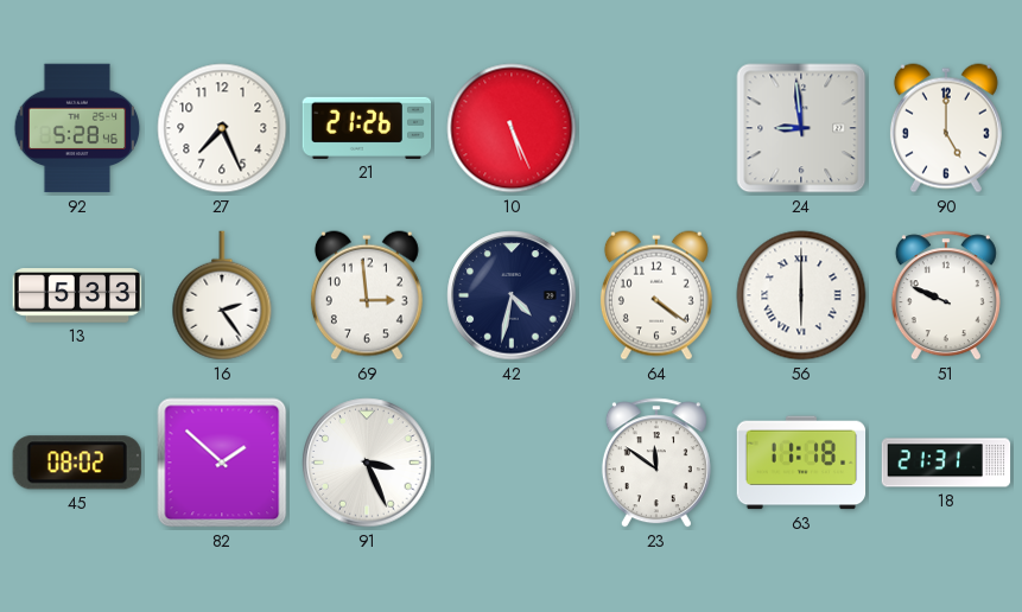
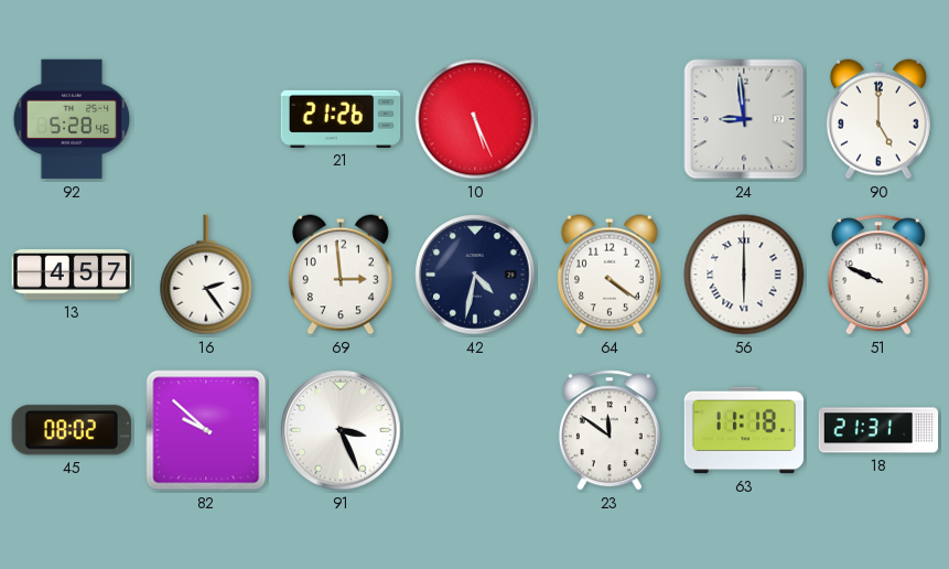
27: 7:26 -> none (222, 128)
13: 5:33 -> 4:57 (72, 275)
82: 1:52 -> 9:52 (206, 430)
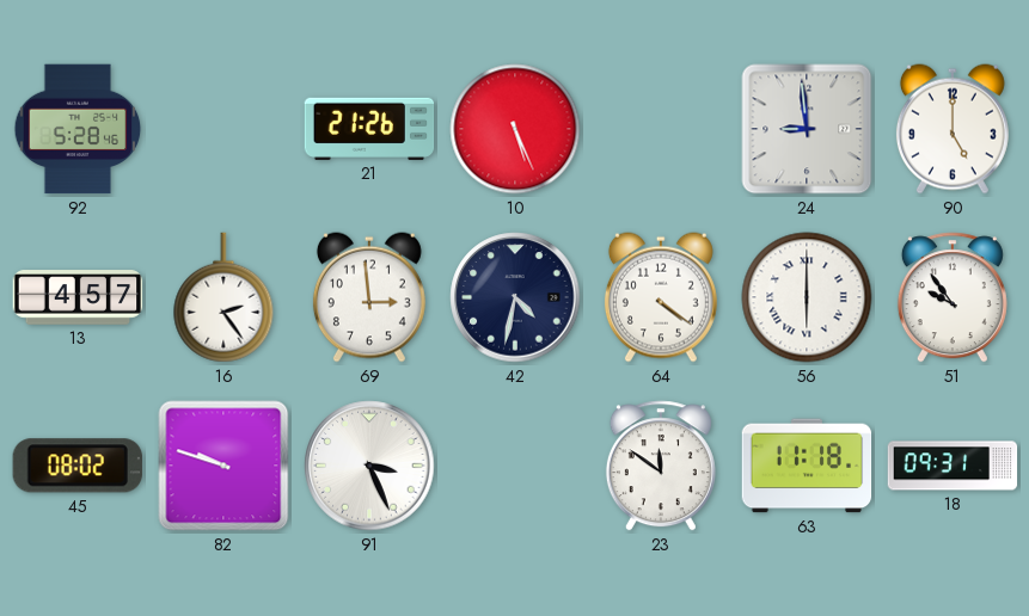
51: 9:49 -> 9:54 (953, 297)
82: 9:52 -> 9:48 (223, 466)
18: 21:31 -> 09:31 (953, 466)
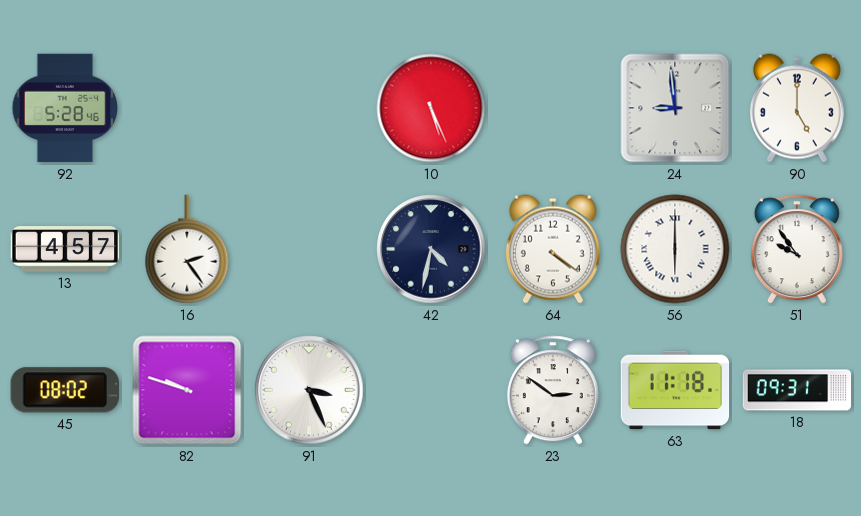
21: 21:26 -> none (369, 129)
69: 2:59 -> none (369, 297)
23: 11:51 -> 2:51 (553, 390)
